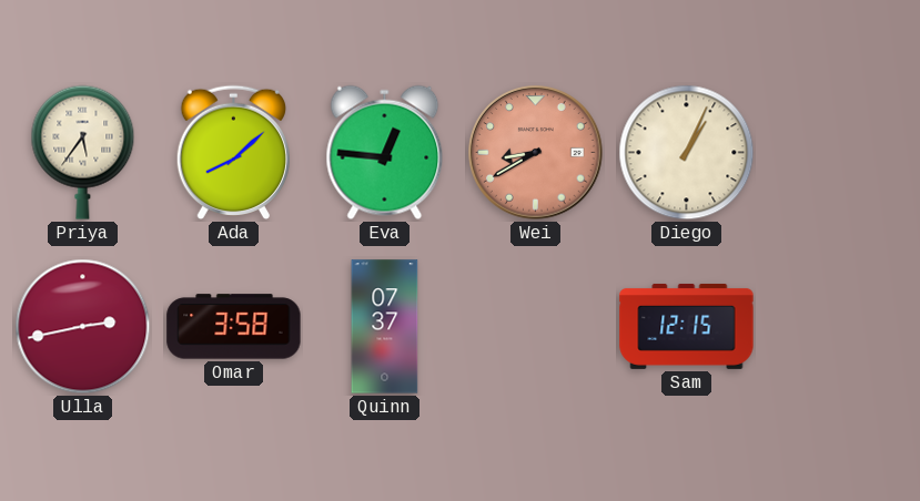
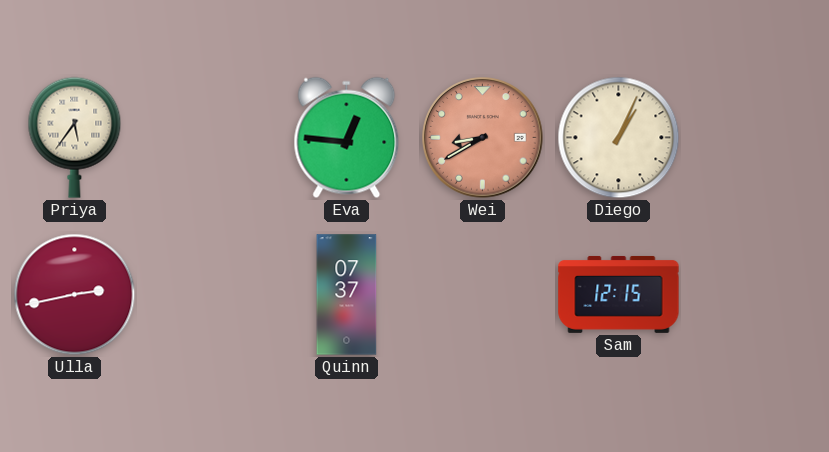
Ada: 8:08 -> none (233, 153)
Omar: 3:58 -> none (234, 327)
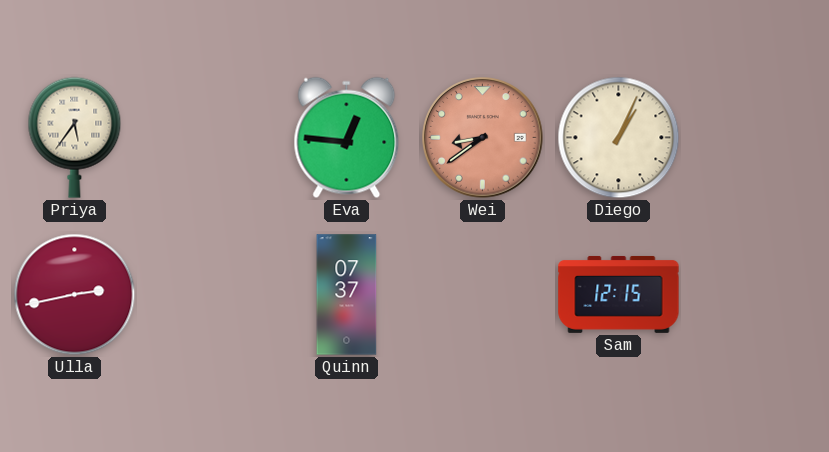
Wei: 8:40 -> 8:39 (483, 138)
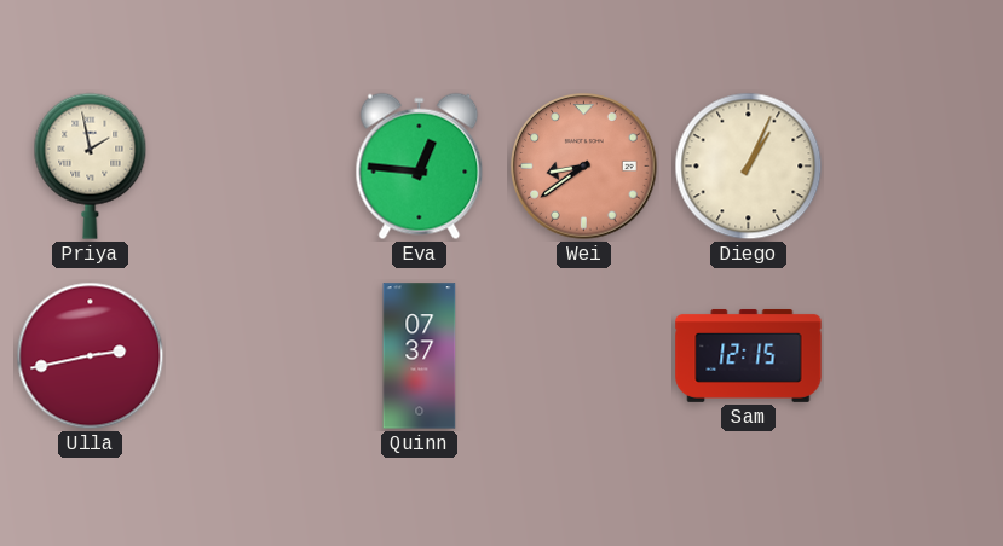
Priya: 5:36 -> 1:58 (91, 165)
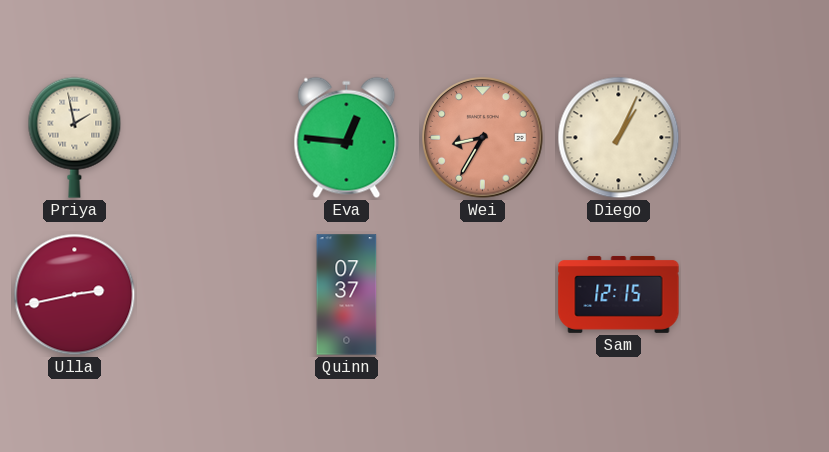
Wei: 8:39 -> 8:35 (483, 138)
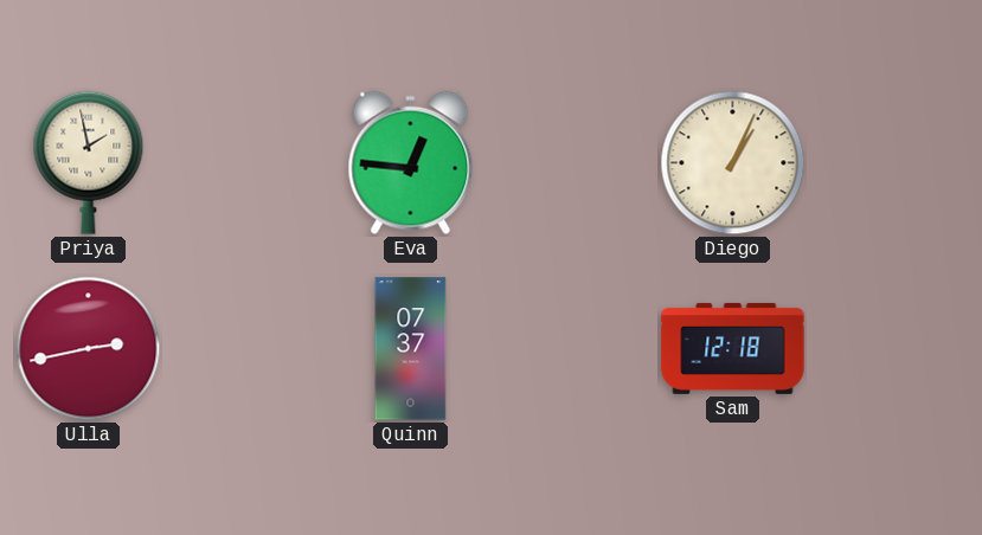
Wei: 8:35 -> none (483, 138)
Sam: 12:15 -> 12:18 (733, 348)
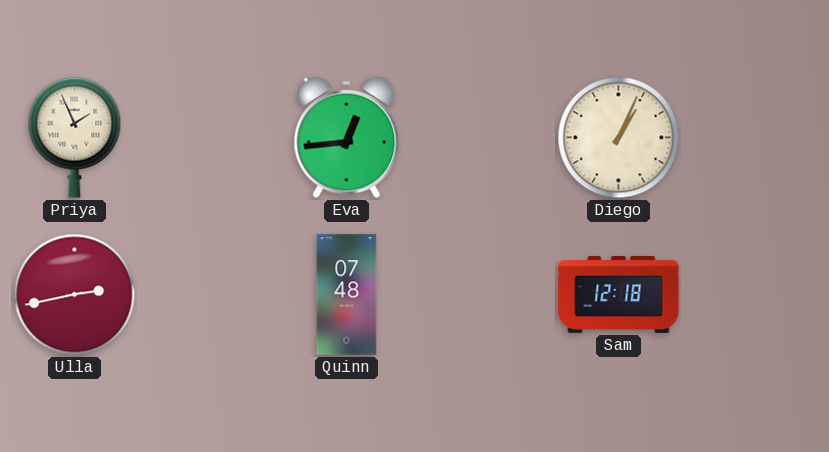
Priya: 1:58 -> 1:56 (75, 137)
Eva: 12:46 -> 12:44 (347, 138)
Quinn: 07:37 -> 07:48 (347, 295)
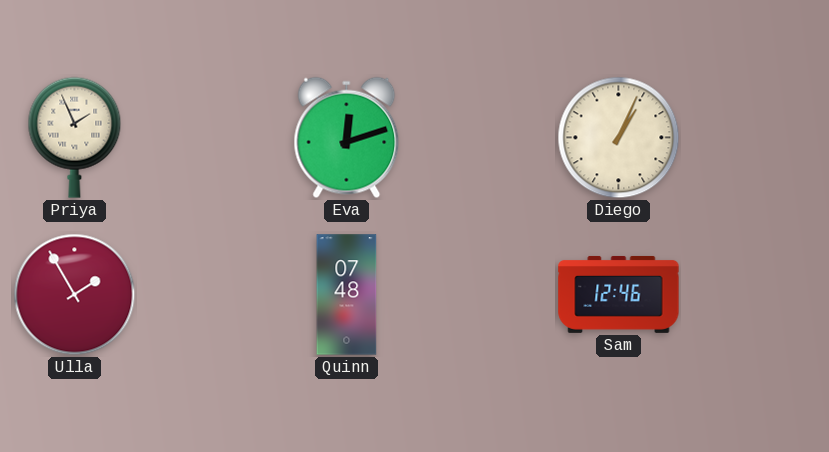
Eva: 12:44 -> 12:12 (347, 138)
Ulla: 2:43 -> 1:55 (75, 295)
Sam: 12:18 -> 12:46 (619, 294)
